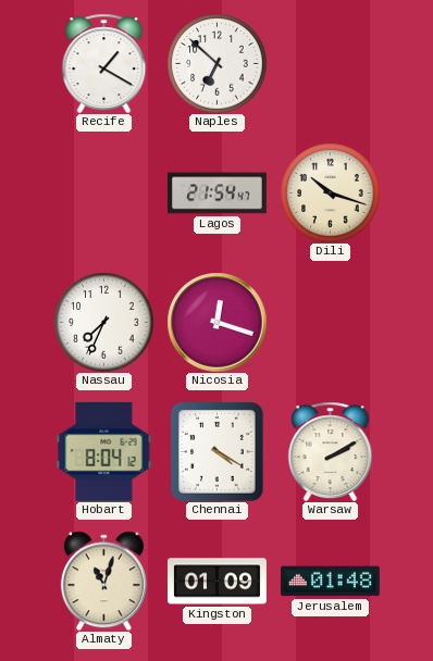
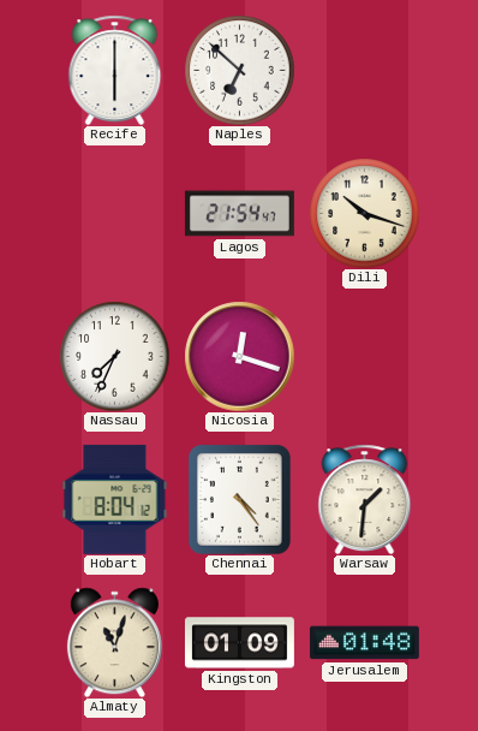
Recife: 1:20 -> 6:00 (115, 70)
Chennai: 4:20 -> 4:24 (239, 499)
Warsaw: 2:10 -> 1:31 (365, 499)
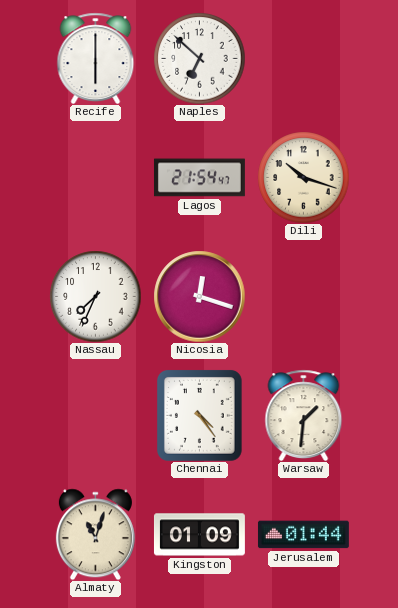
Hobart: 8:04 -> none (115, 499)
Jerusalem: 01:48 -> 01:44 (303, 535)
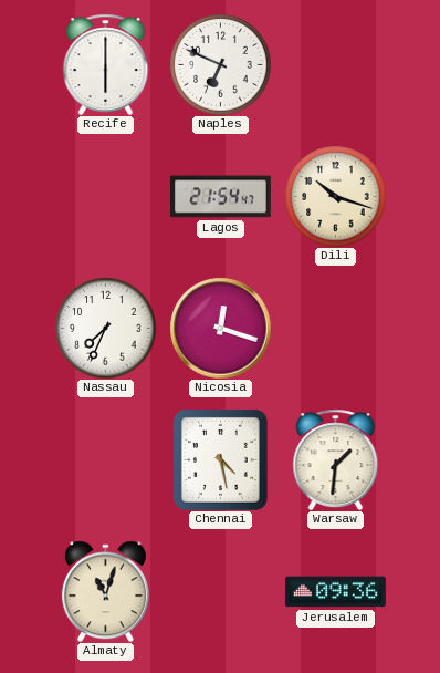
Naples: 6:52 -> 6:49 (220, 64)
Chennai: 4:24 -> 4:28 (220, 459)
Kingston: 01:09 -> none (199, 535)
Jerusalem: 01:44 -> 09:36 (335, 592)
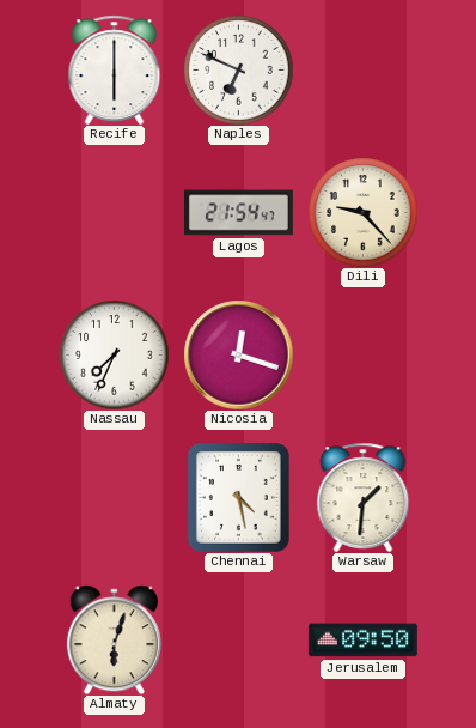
Dili: 10:18 -> 9:23 (362, 212)
Almaty: 11:03 -> 6:03 (114, 639)
Jerusalem: 09:36 -> 09:50 (362, 641)
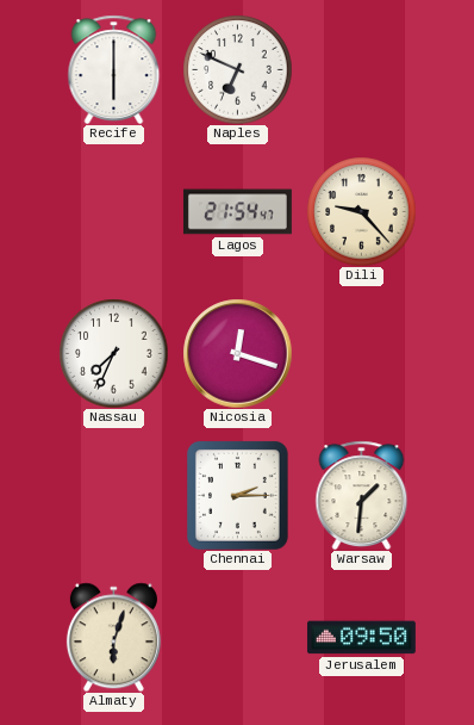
Chennai: 4:28 -> 2:15 (237, 495)
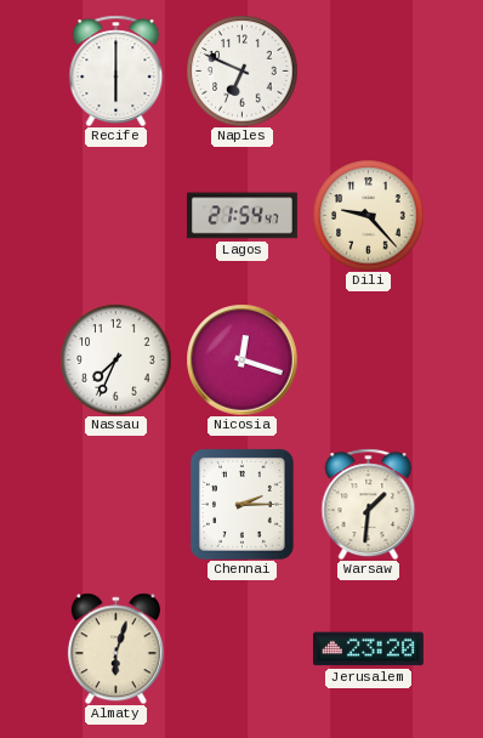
Jerusalem: 09:50 -> 23:20 (368, 649)
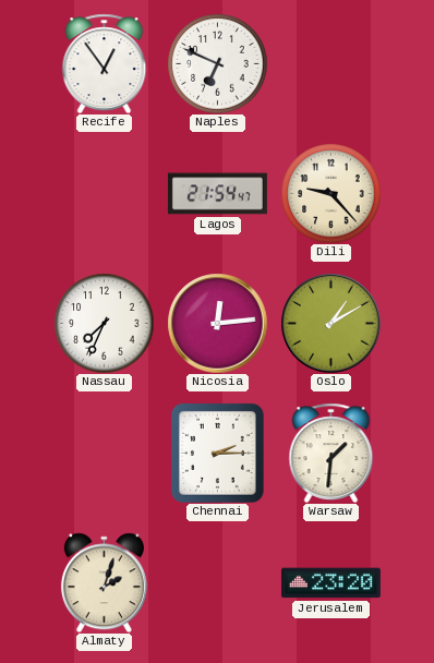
Recife: 6:00 -> 12:54 (105, 63)
Nicosia: 12:18 -> 12:14 (217, 323)
Oslo: none -> 1:10 (330, 323)
Almaty: 6:03 -> 2:03 (104, 582)
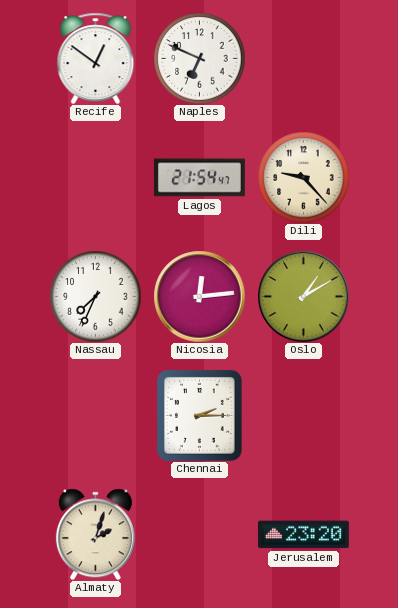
Recife: 12:54 -> 12:51 (96, 58)
Warsaw: 1:31 -> none (331, 453)
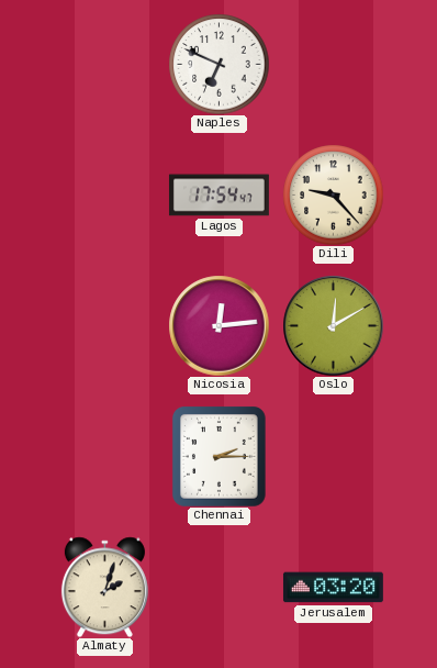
Recife: 12:51 -> none (96, 58)
Lagos: 21:54 -> 17:54 (218, 196)
Nassau: 7:34 -> none (95, 296)
Oslo: 1:10 -> 12:10 (333, 325)
Jerusalem: 23:20 -> 03:20 (333, 588)
